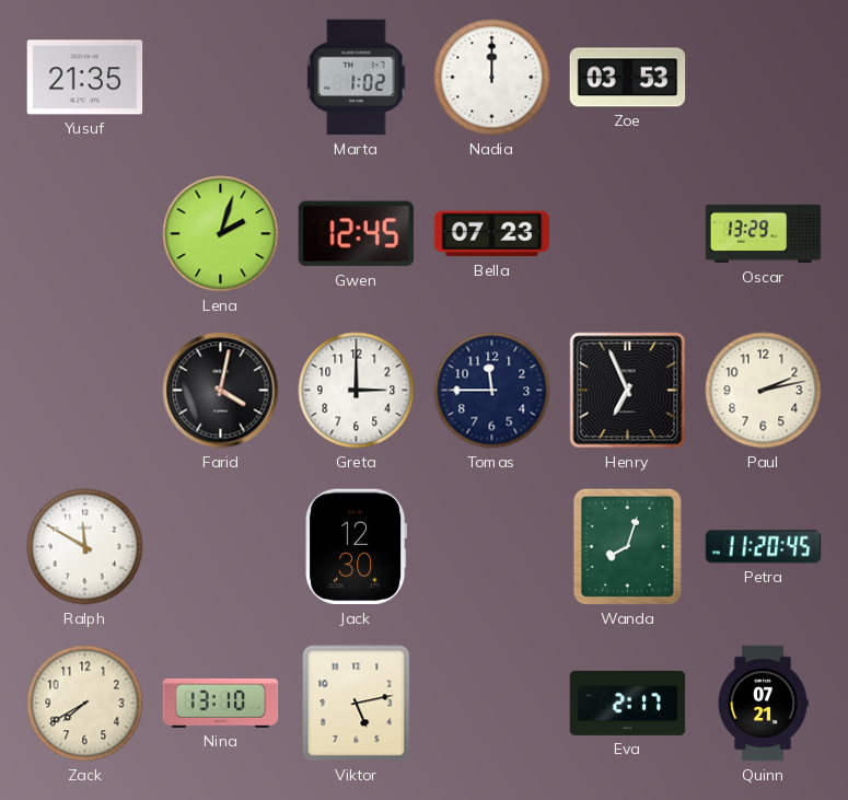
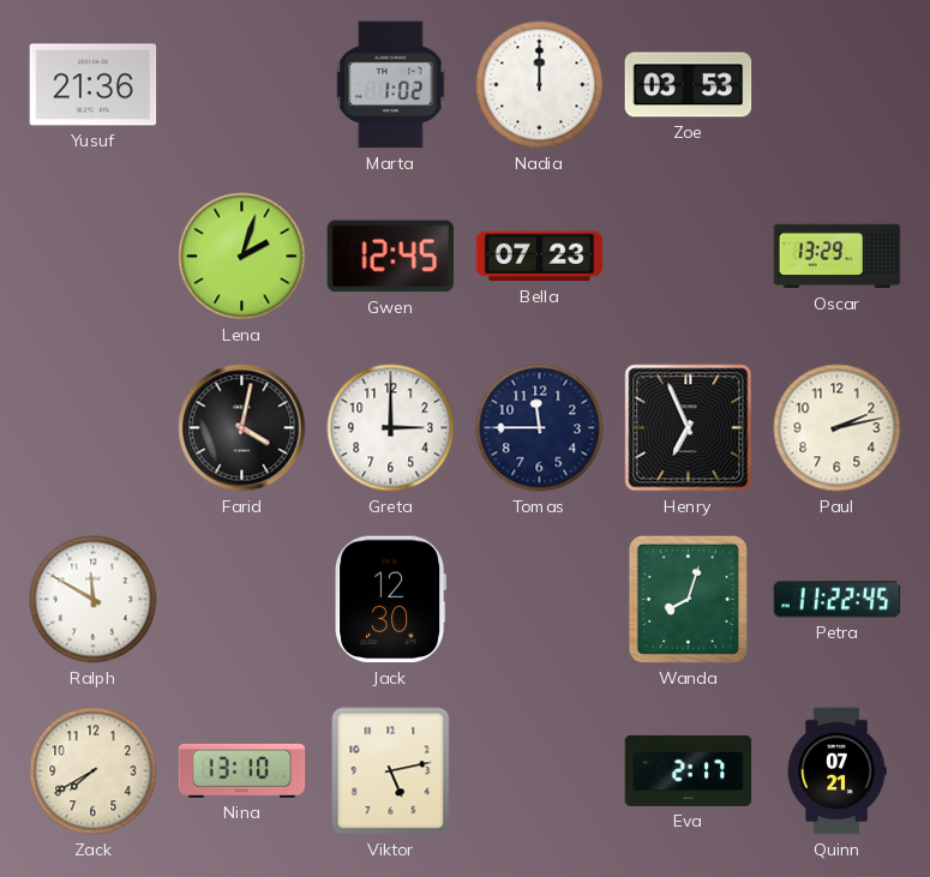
Yusuf: 21:35 -> 21:36 (94, 85)
Petra: 11:20 -> 11:22 (838, 600)
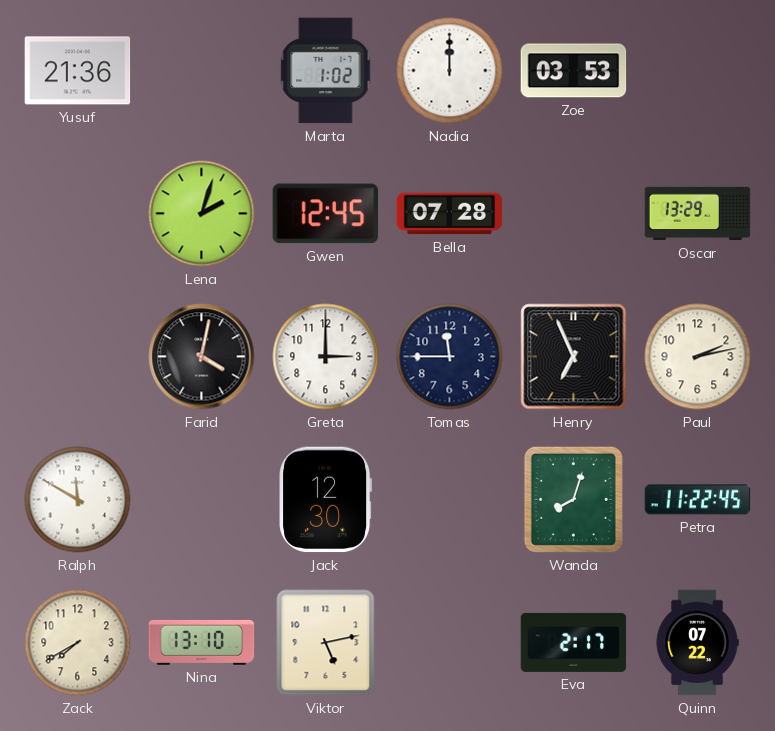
Bella: 07:23 -> 07:28 (450, 214)
Quinn: 07:21 -> 07:22 (697, 643)
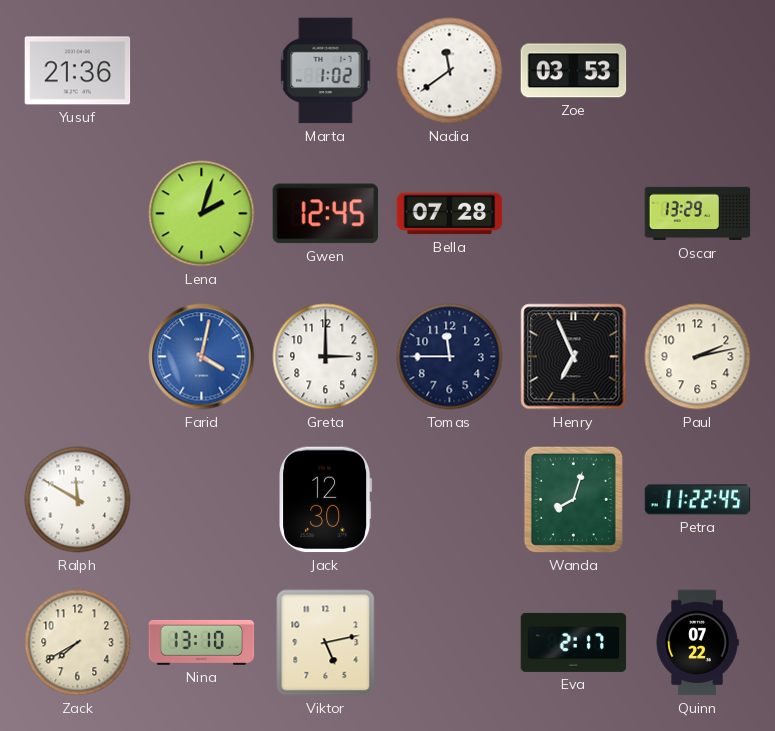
Nadia: 12:00 -> 11:39 (450, 71)
Farid dial: black -> blue (202, 357)
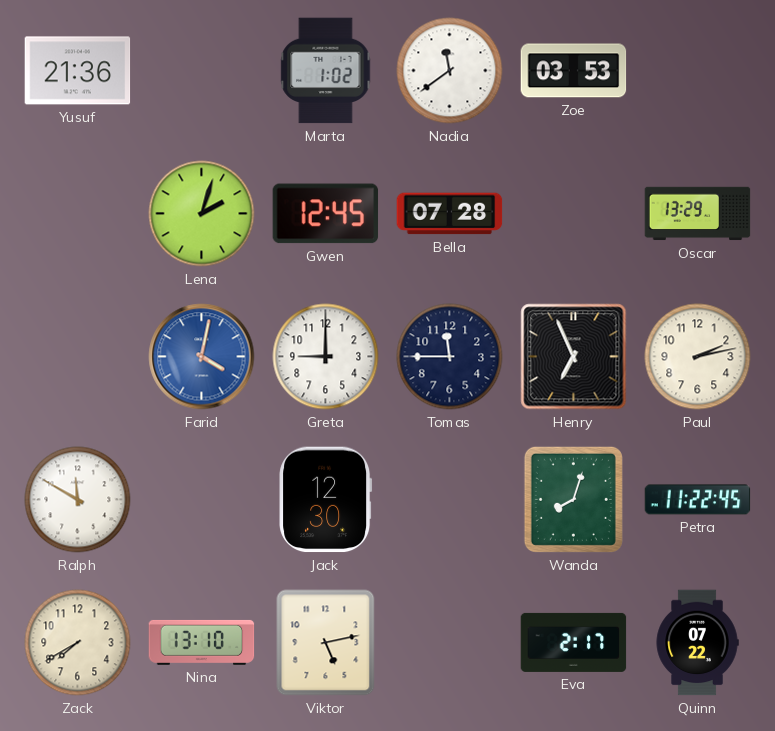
Greta: 3:00 -> 9:00 (326, 357)
